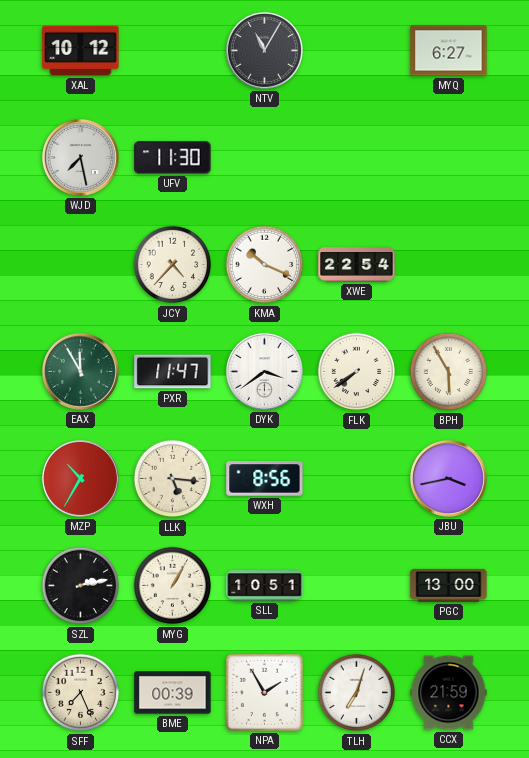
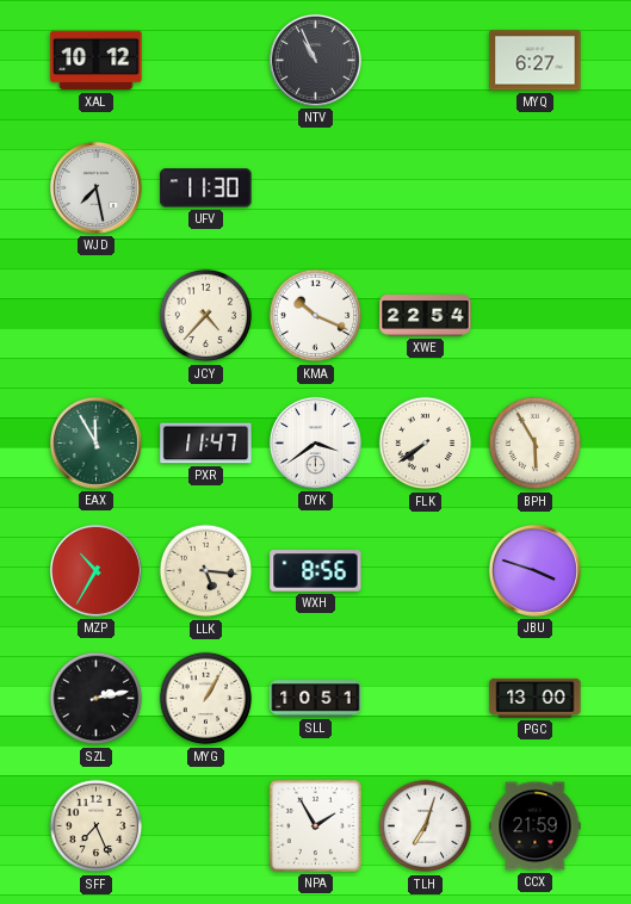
NTV: 11:05 -> 10:56 (315, 60)
JBU: 3:43 -> 3:48 (534, 570)
BME: 00:39 -> none (173, 693)
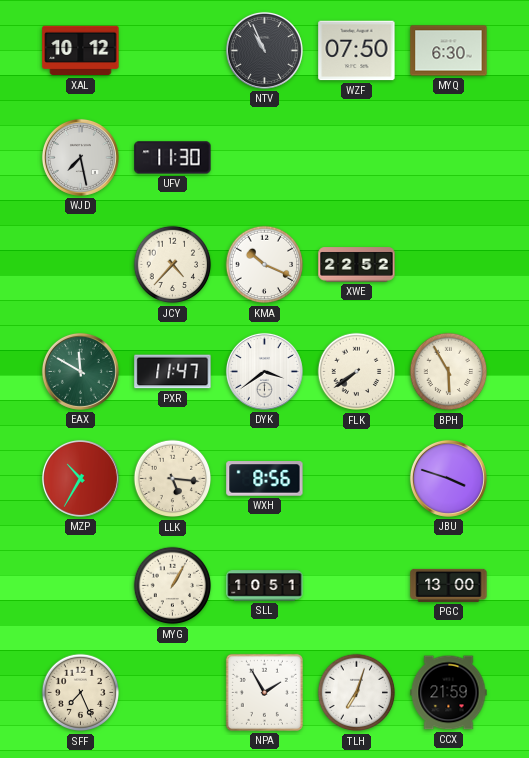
WZF: none -> 07:50 (357, 51)
MYQ: 6:27 -> 6:30 (449, 51)
XWE: 22:54 -> 22:52 (357, 265)
EAX: 11:55 -> 11:50 (80, 371)
SZL: 2:13 -> none (97, 699)
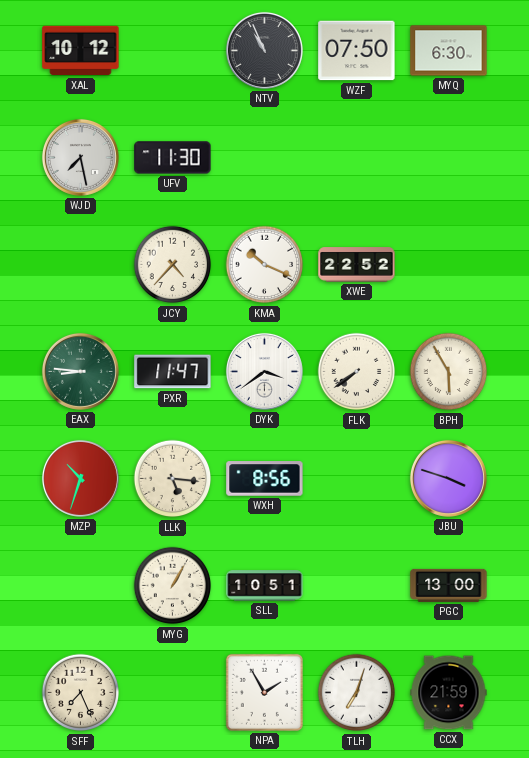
EAX: 11:50 -> 8:46 (80, 371)
MZP: 10:35 -> 10:33 (80, 478)
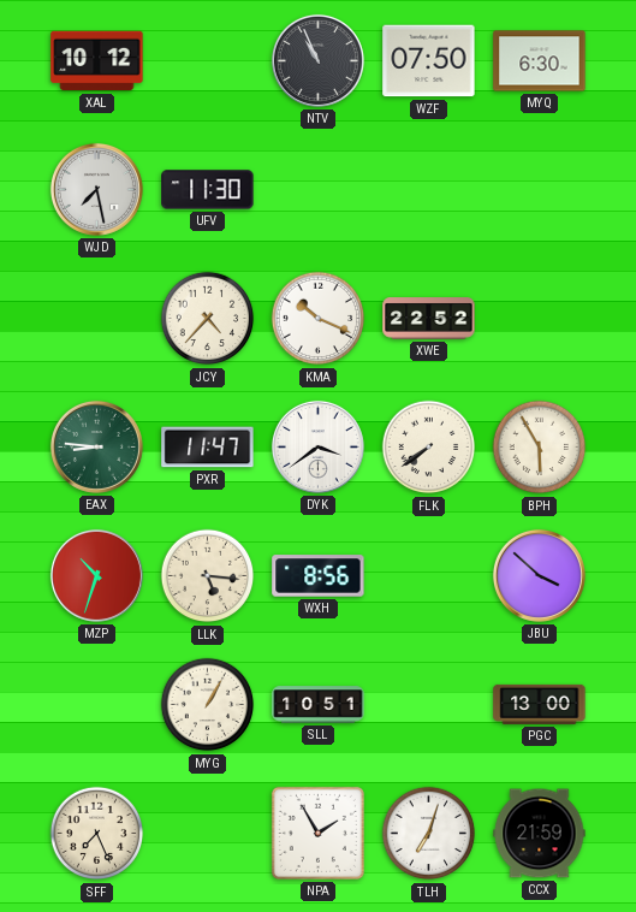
JBU: 3:48 -> 3:52 (539, 575)
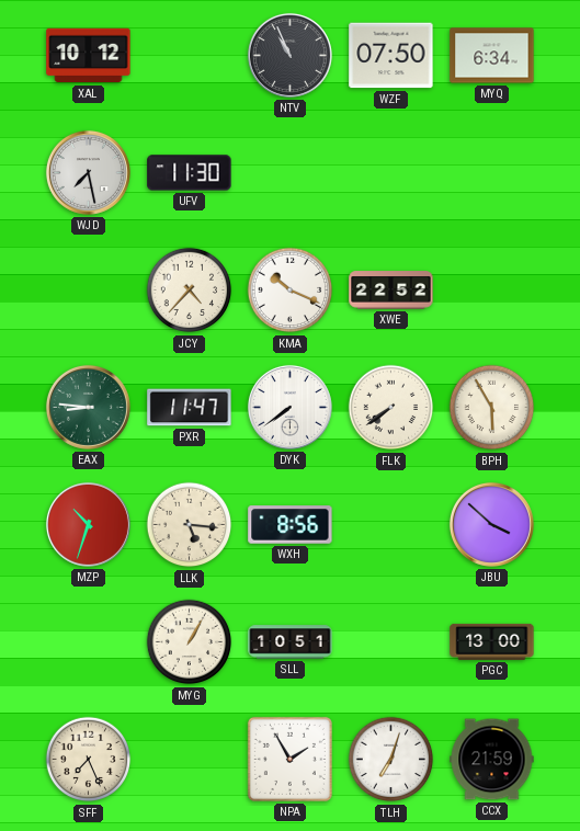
MYQ: 6:30 -> 6:34 (492, 56)
DYK: 3:39 -> 7:39 (289, 407)
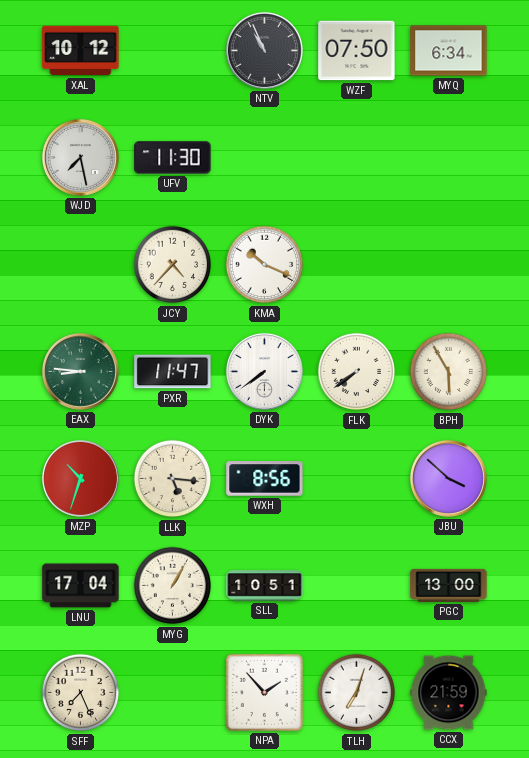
XWE: 22:52 -> none (391, 291)
LNU: none -> 17:04 (81, 586)
NPA: 1:55 -> 1:53 (264, 692)
